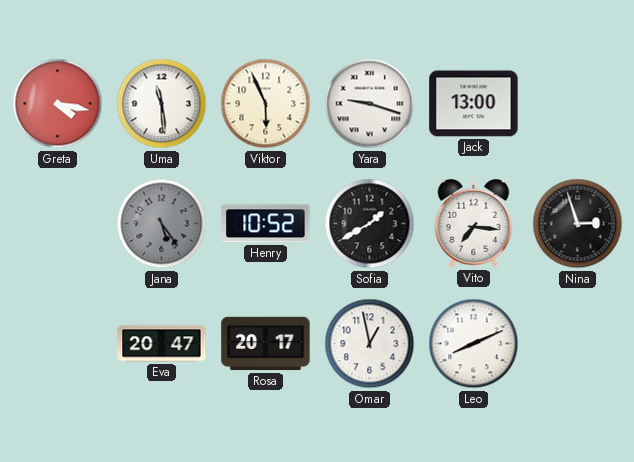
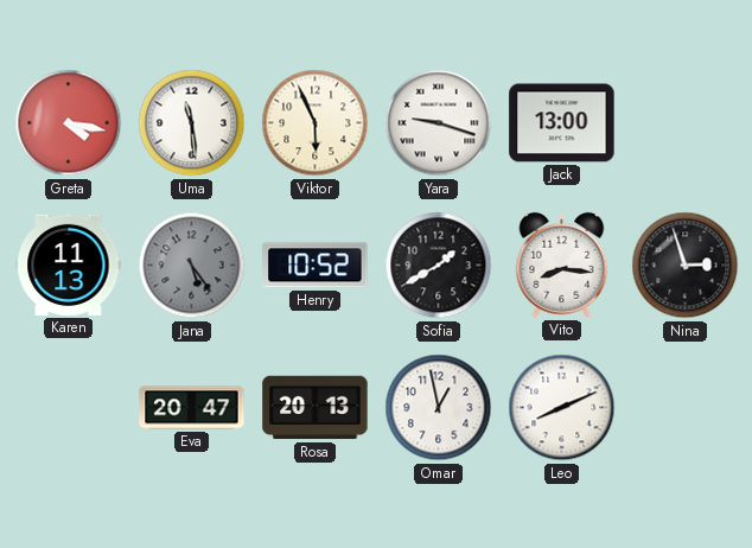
Karen: none -> 11:13 (69, 265)
Vito: 7:16 -> 8:16 (562, 265)
Rosa: 20:17 -> 20:13 (316, 408)
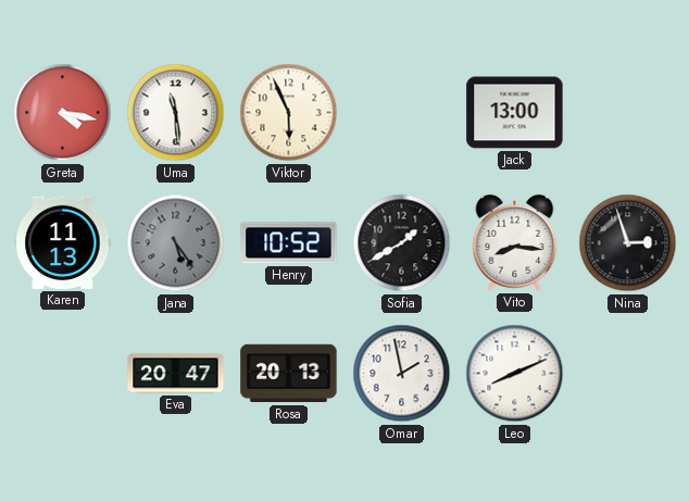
Yara: 9:18 -> none (439, 123)
Omar: 12:58 -> 1:58 (402, 374)
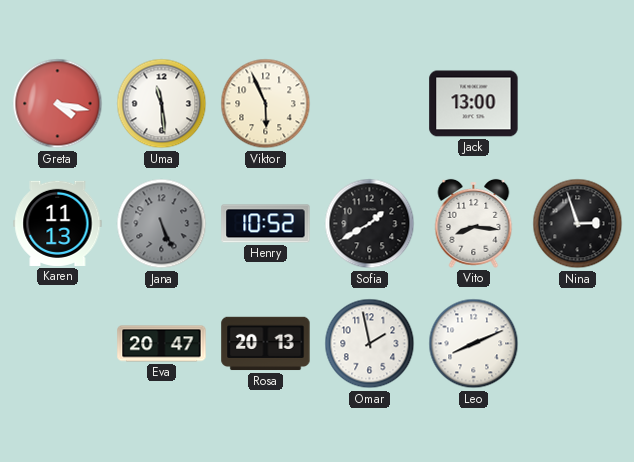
Jana: 5:24 -> 5:26 (162, 224)
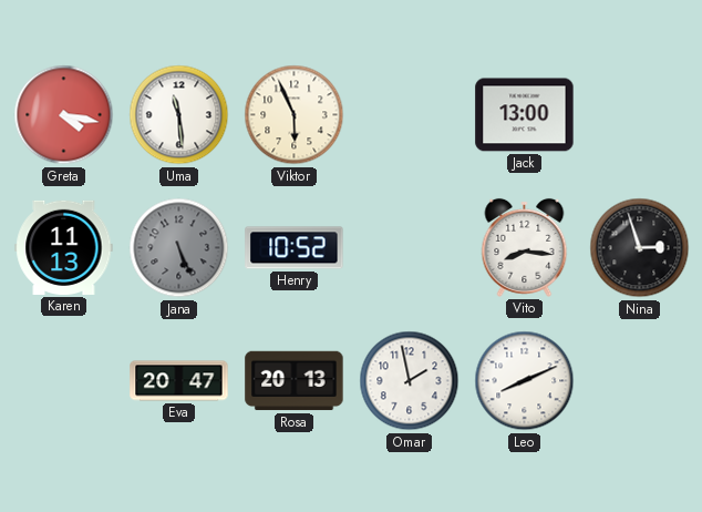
Sofia: 1:40 -> none (370, 224)
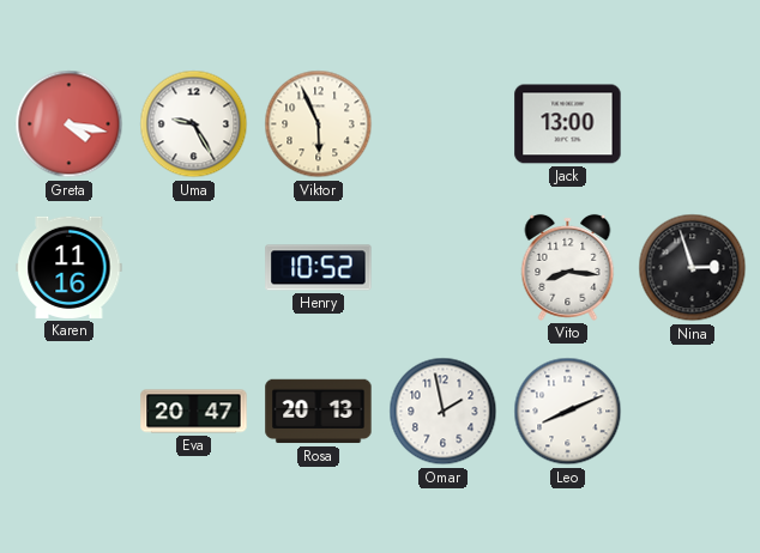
Uma: 11:29 -> 9:25 (194, 124)
Karen: 11:13 -> 11:16 (70, 267)
Jana: 5:26 -> none (179, 248)
